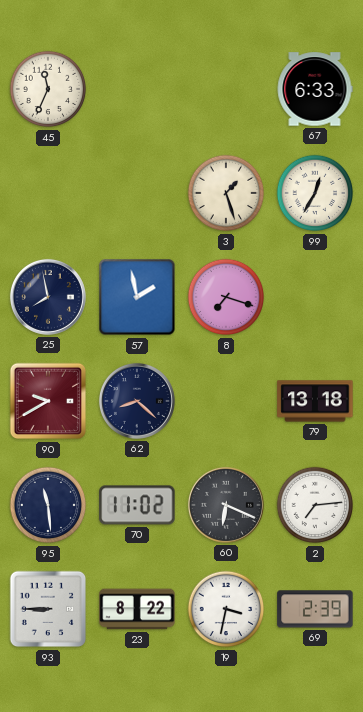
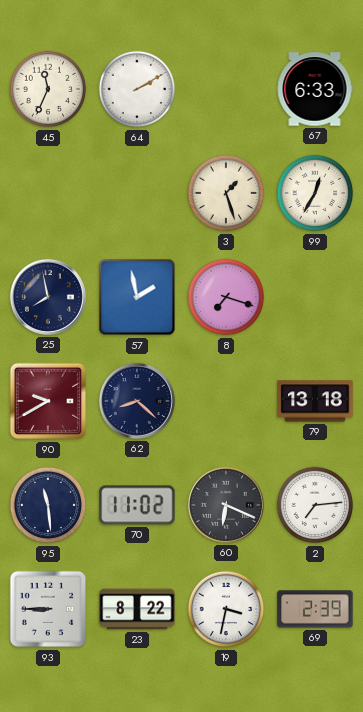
64: none -> 2:10 (137, 89)
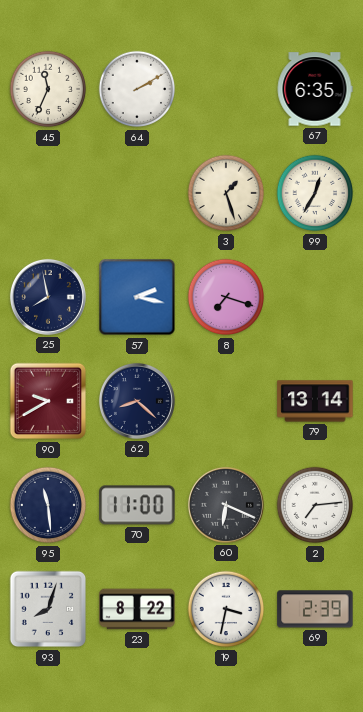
67: 6:33 -> 6:35 (315, 89)
57: 1:58 -> 2:17 (137, 297)
79: 13:18 -> 13:14 (315, 401)
70: 11:02 -> 11:00 (137, 505)
93: 8:45 -> 8:03 (48, 609)
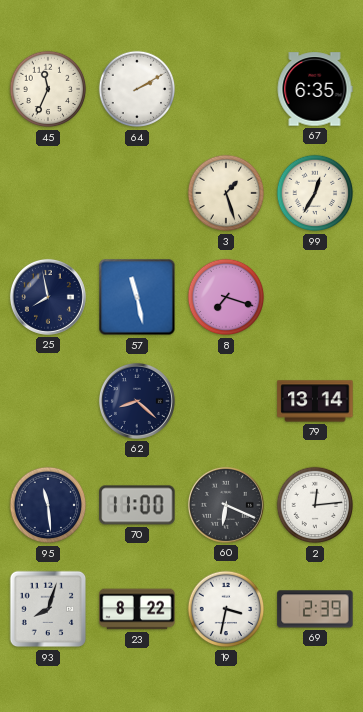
57: 2:17 -> 11:28 (137, 297)
90: 9:40 -> none (48, 401)
2: 7:14 -> 12:14 (315, 505)
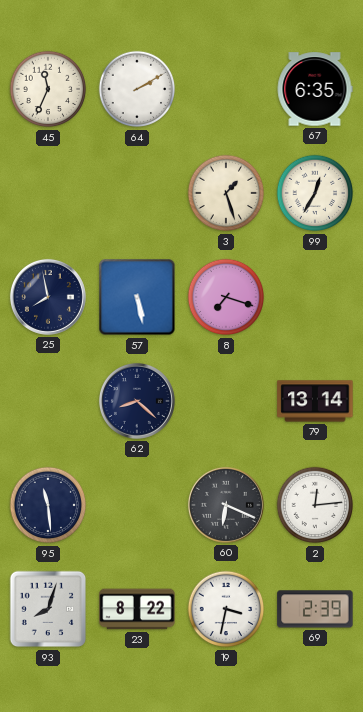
57: 11:28 -> 5:28 (137, 297)
70: 11:00 -> none (137, 505)
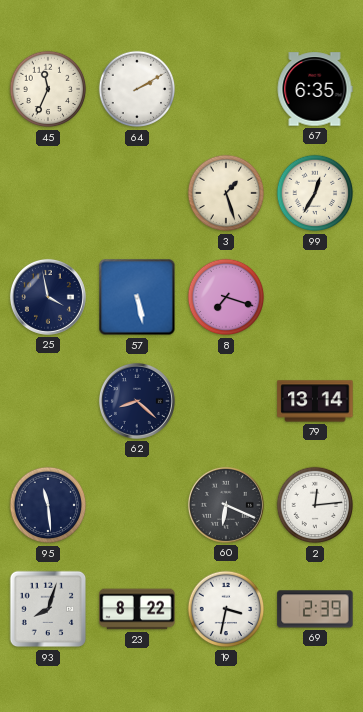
25: 7:58 -> 3:58 (48, 297)
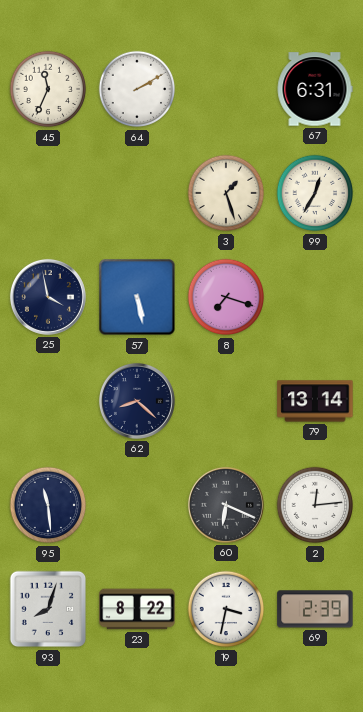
67: 6:35 -> 6:31 (315, 89)
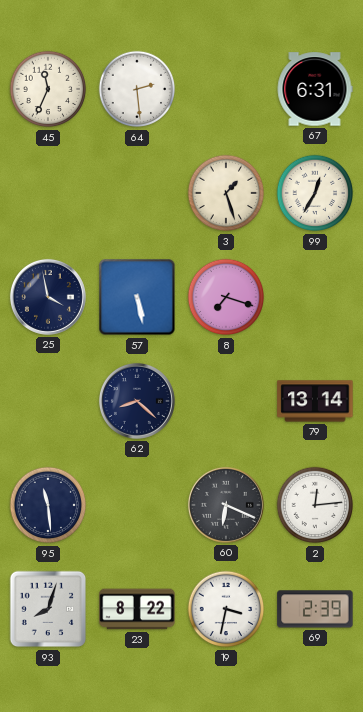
64: 2:10 -> 2:29 (137, 89)
